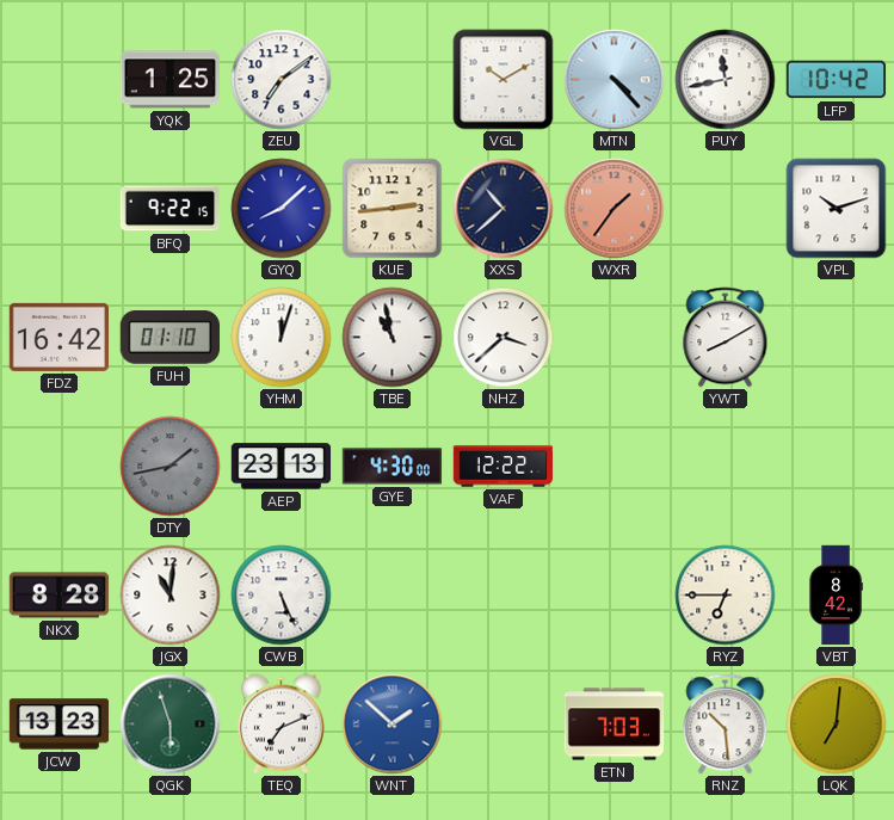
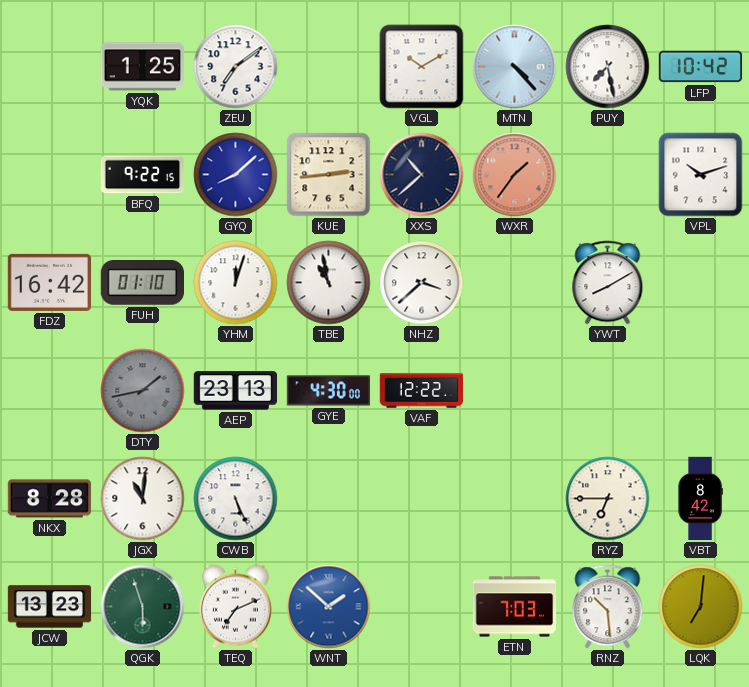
PUY: 11:43 -> 7:28 (608, 67)
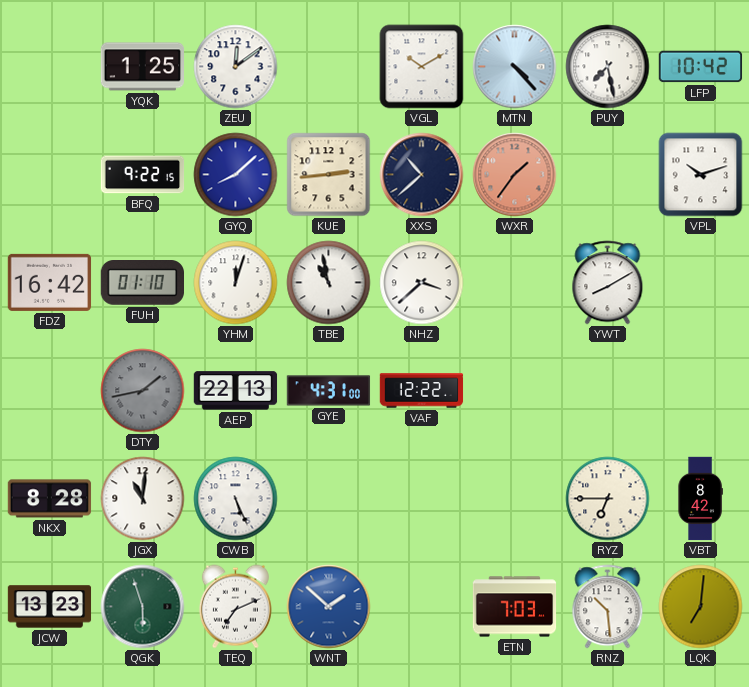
ZEU: 7:09 -> 12:09 (236, 67)
AEP: 23:13 -> 22:13 (236, 391)
GYE: 4:30 -> 4:31 (329, 391)
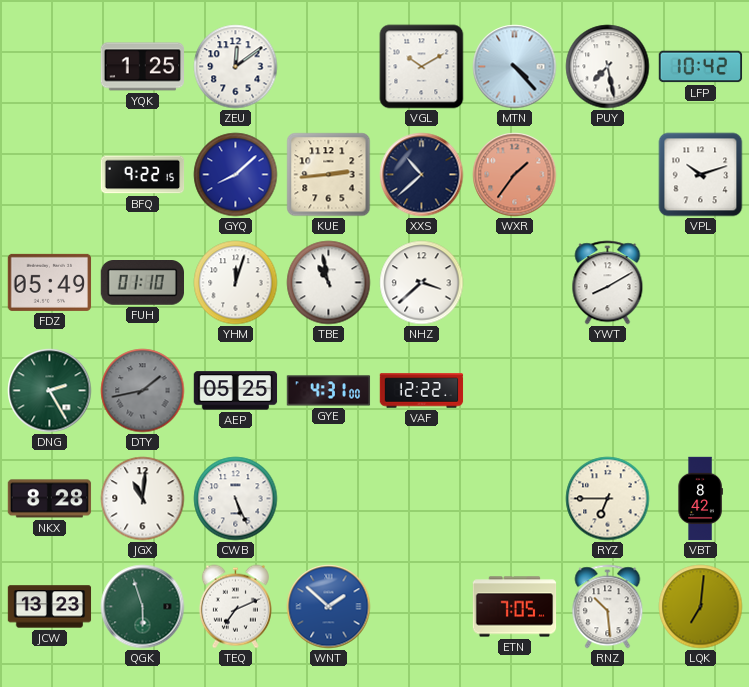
FDZ: 16:42 -> 05:49 (50, 282)
DNG: none -> 2:25 (50, 391)
AEP: 22:13 -> 05:25 (236, 391)
ETN: 7:03 -> 7:05 (515, 607)
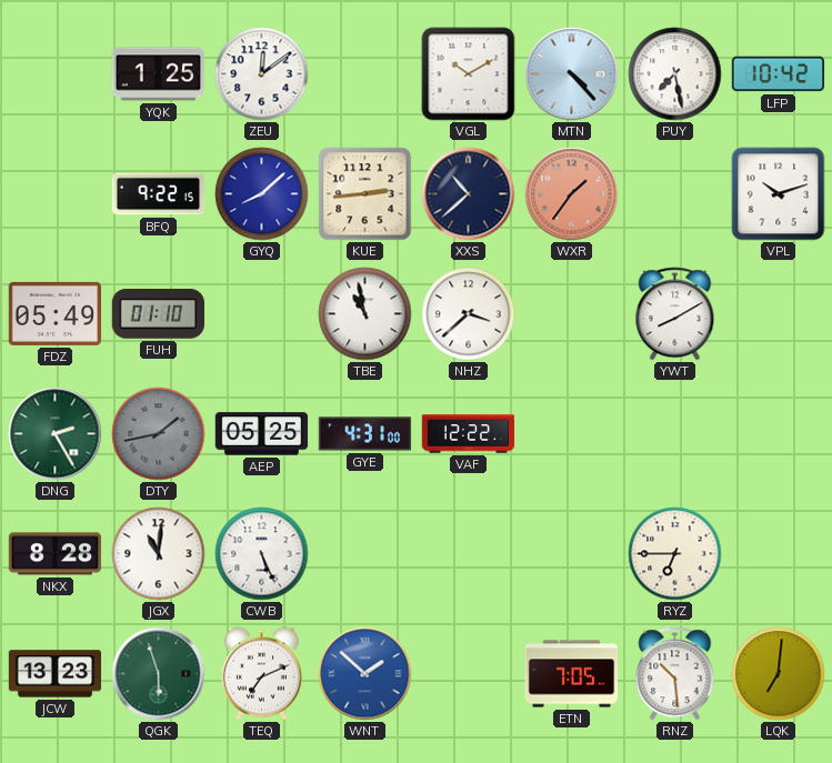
YHM: 12:03 -> none (236, 283)
VBT: 8:42 -> none (700, 499)
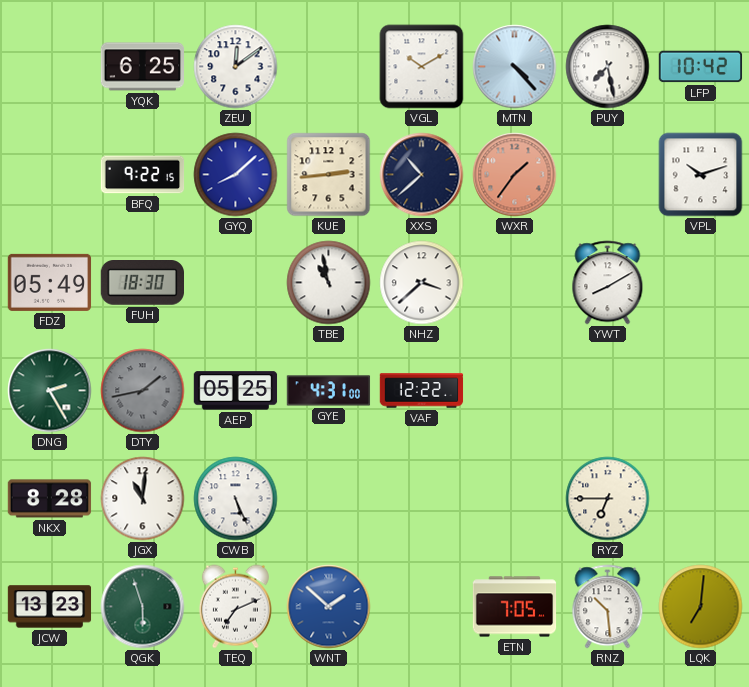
YQK: 1:25 -> 6:25 (143, 67)
FUH: 01:10 -> 18:30 (142, 283)
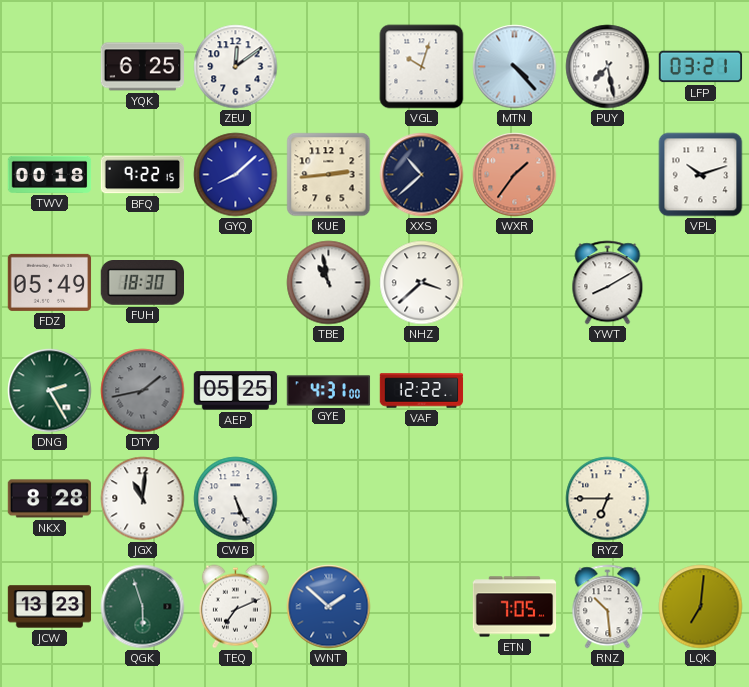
VGL: 10:10 -> 10:03 (422, 67)
LFP: 10:42 -> 03:21 (701, 67)
TWV: none -> 00:18 (50, 174)
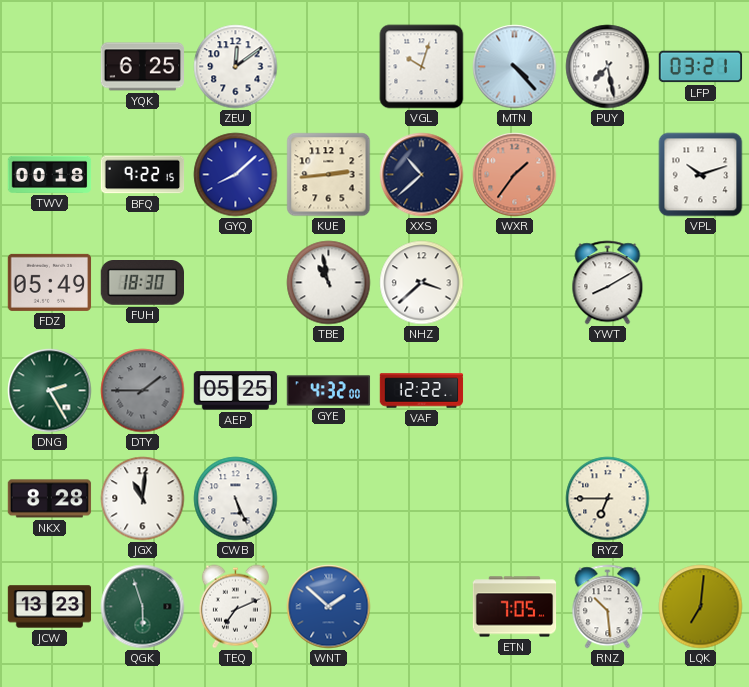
DTY: 1:43 -> 1:45 (143, 391)
GYE: 4:31 -> 4:32 (329, 391)
